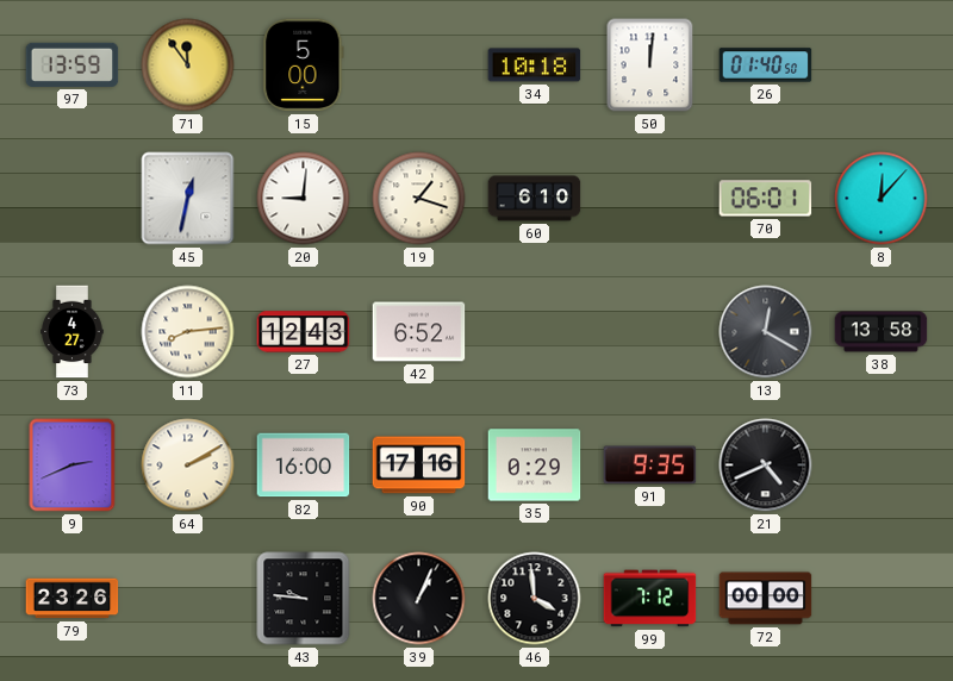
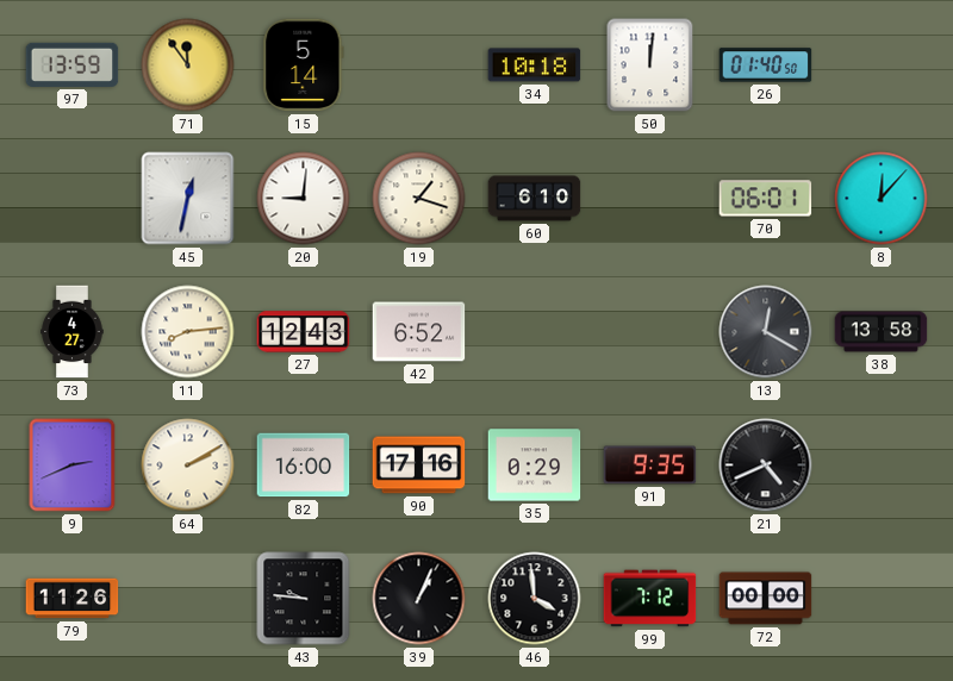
15: 5:00 -> 5:14 (304, 65)
79: 23:26 -> 11:26 (73, 599)
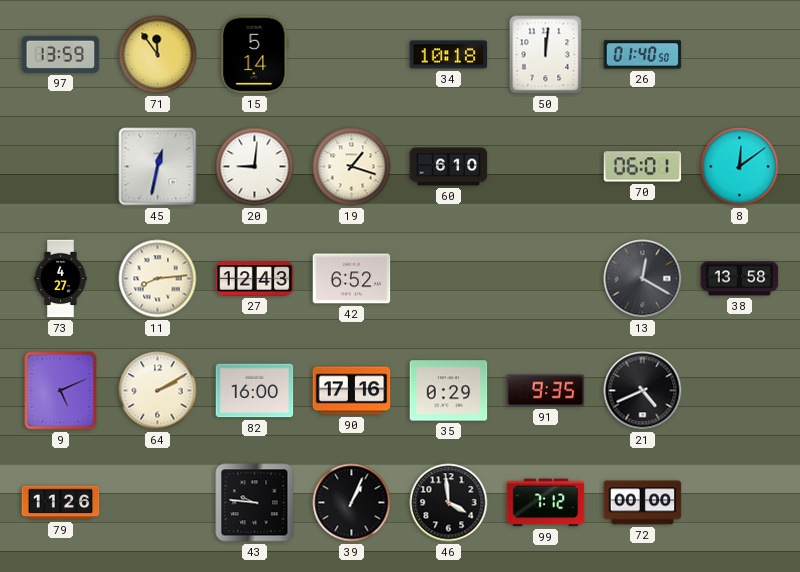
8: 12:07 -> 12:09 (740, 167)
9: 2:41 -> 5:11 (61, 391)
